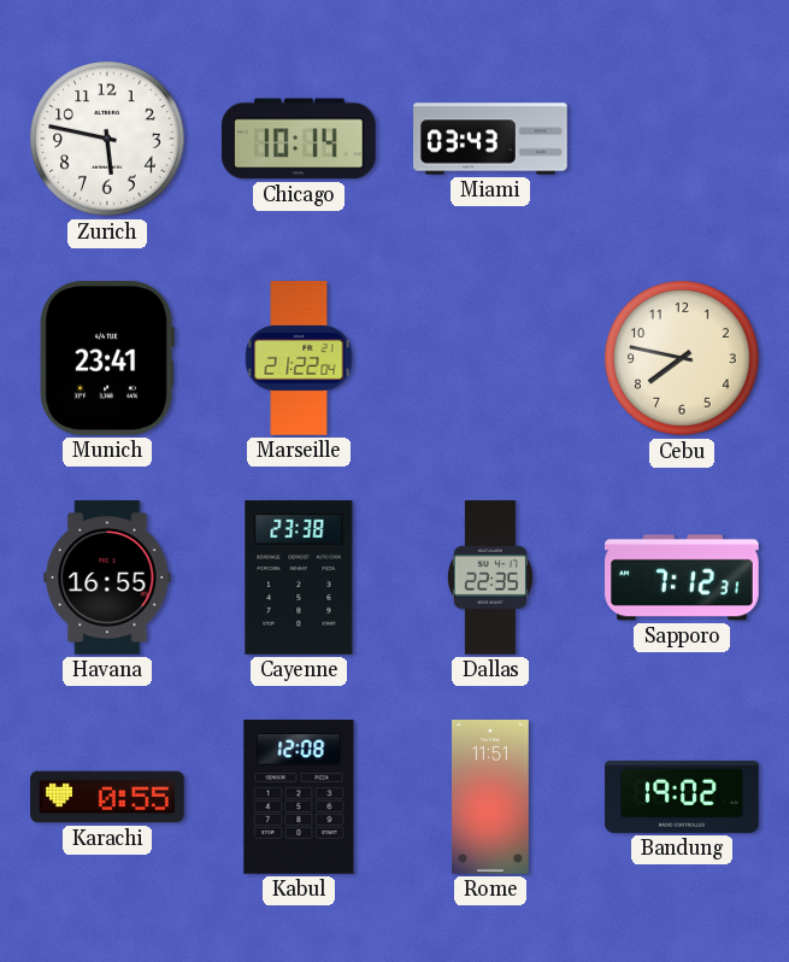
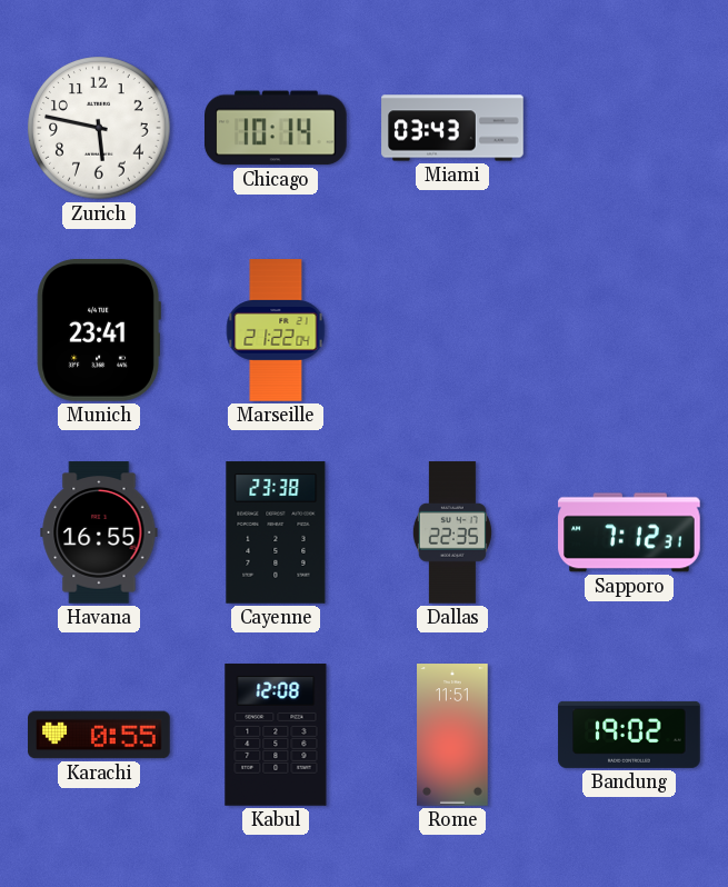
Cebu: 7:47 -> none (682, 358)
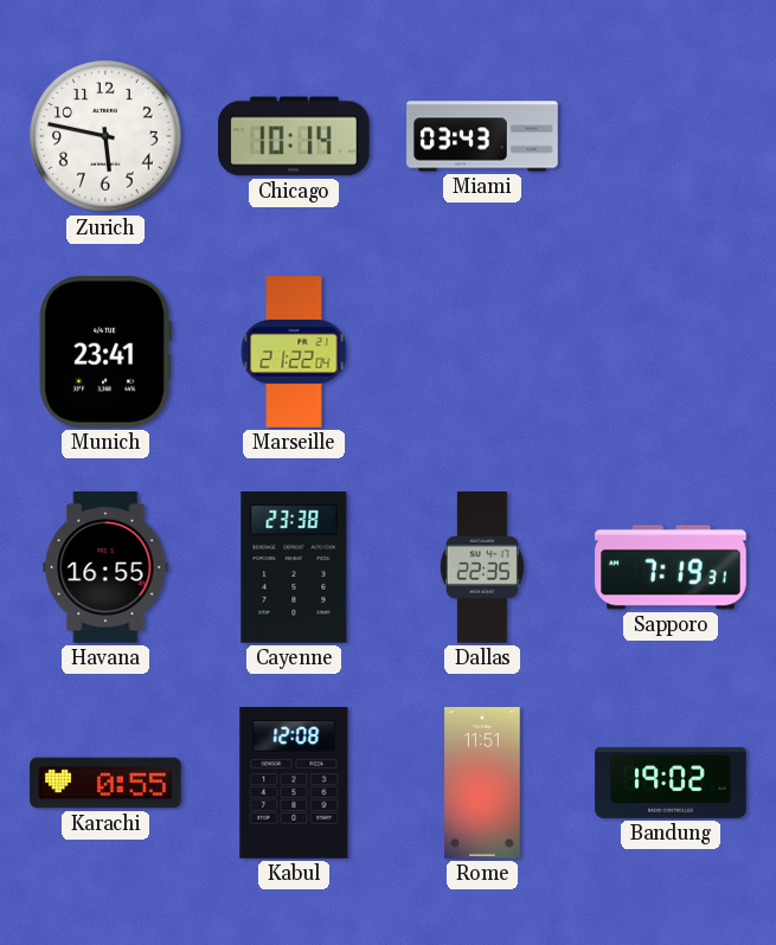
Sapporo: 7:12 -> 7:19 (671, 567)
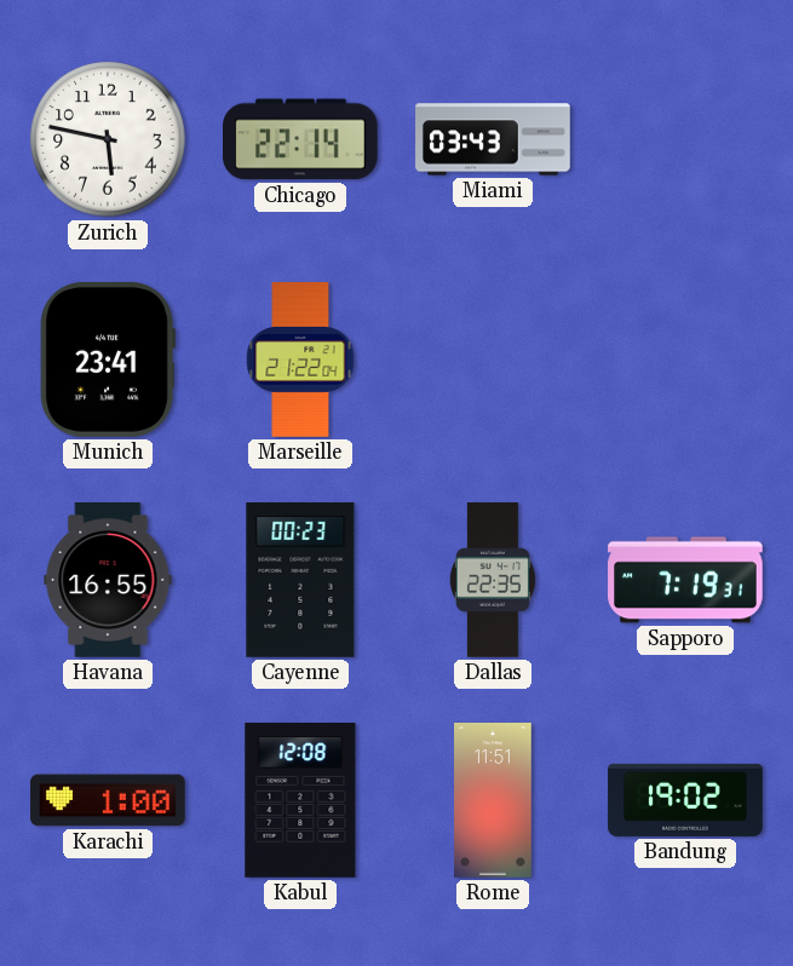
Chicago: 10:14 -> 22:14 (301, 139)
Cayenne: 23:38 -> 00:23 (300, 580)
Karachi: 0:55 -> 1:00 (108, 800)
